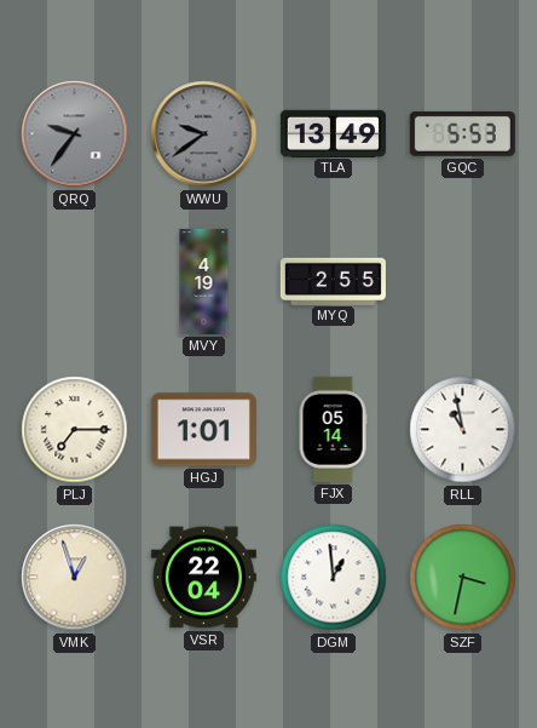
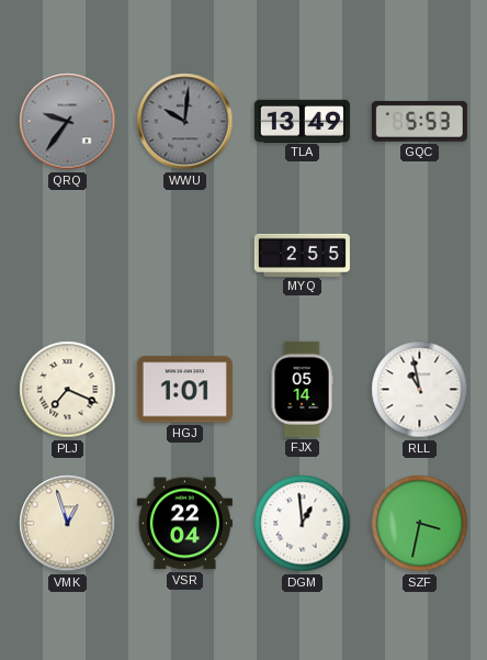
WWU: 9:39 -> 10:01 (185, 122)
MVY: 4:19 -> none (204, 281)
PLJ: 7:15 -> 7:19 (68, 390)
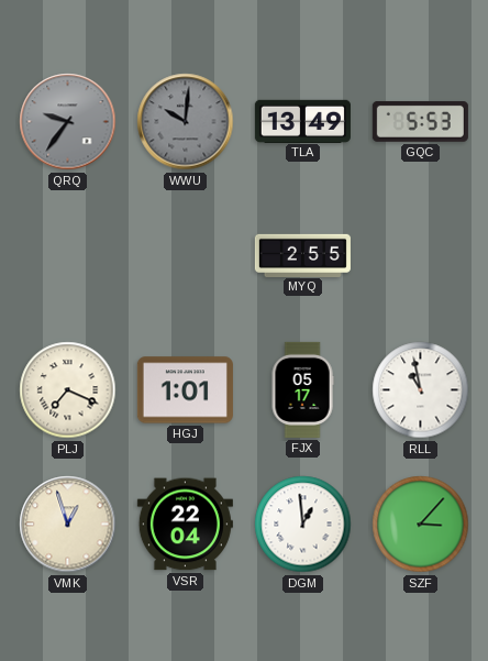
FJX: 05:14 -> 05:17 (302, 389)
SZF: 3:32 -> 3:07 (421, 525)
